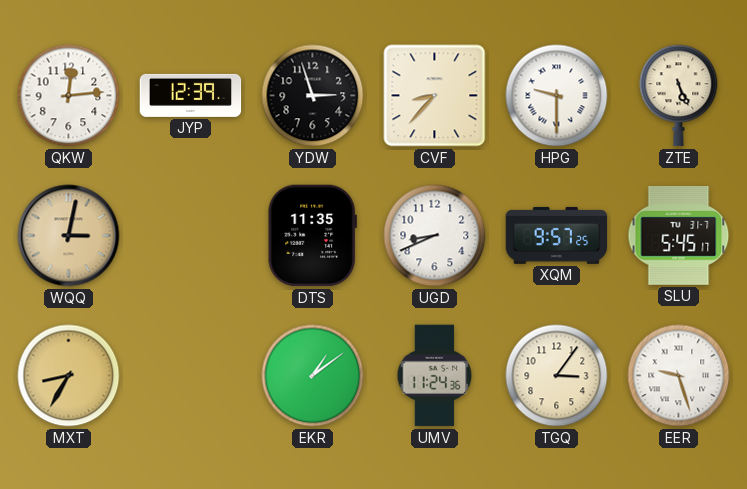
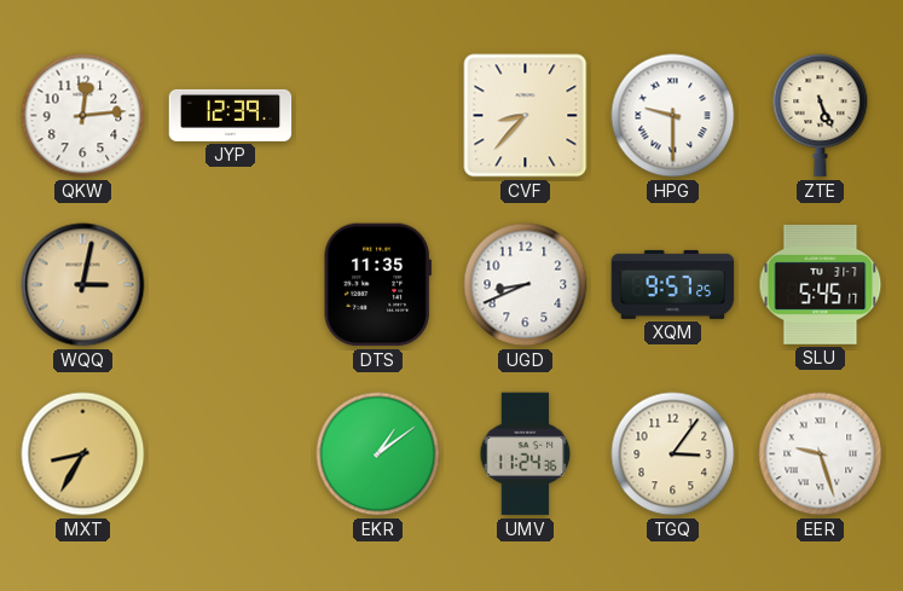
YDW: 2:57 -> none (313, 96)
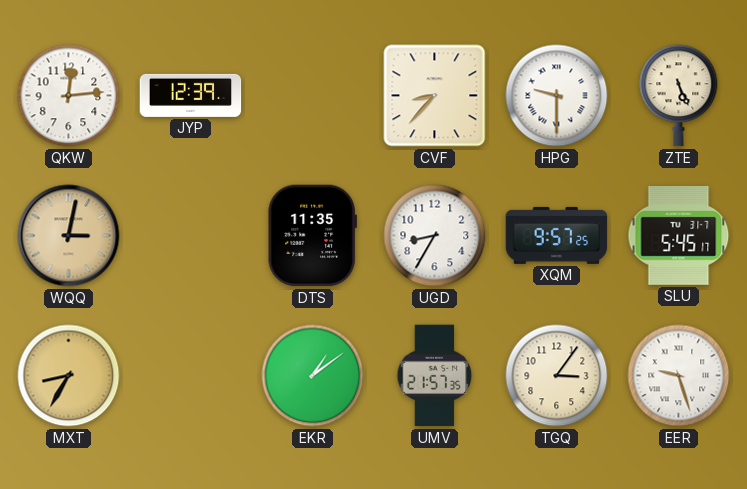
UGD: 8:41 -> 8:35 (435, 236)
UMV: 11:24 -> 21:57 (435, 376)
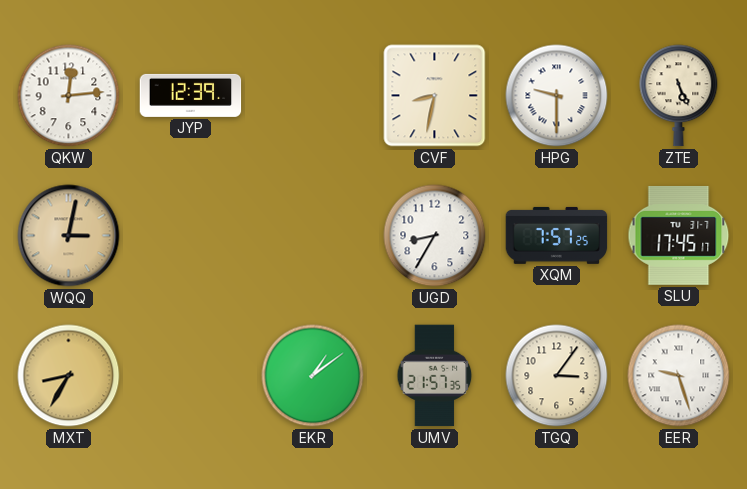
CVF: 8:37 -> 8:32 (435, 96)
DTS: 11:35 -> none (312, 236)
XQM: 9:57 -> 7:57 (557, 235)
SLU: 5:45 -> 17:45 (679, 235)
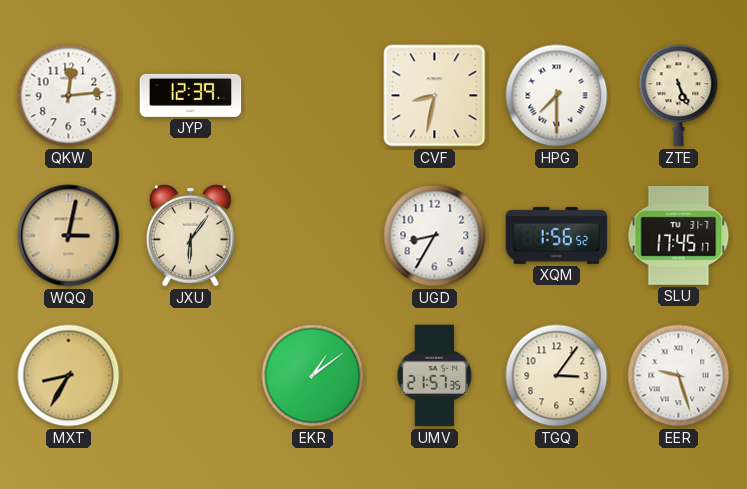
HPG: 9:30 -> 7:30 (557, 96)
JXU: none -> 6:06 (190, 235)
XQM: 7:57 -> 1:56 (557, 235)
